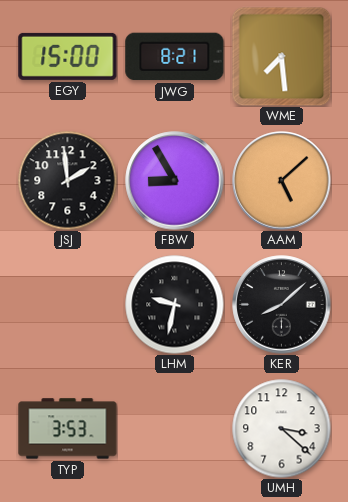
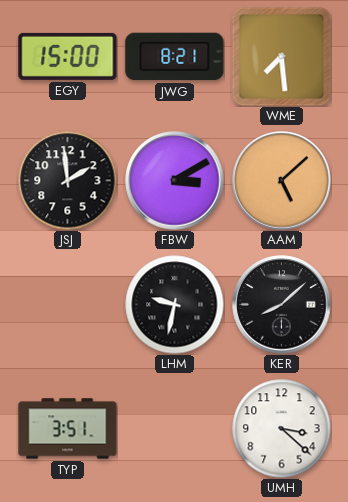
FBW: 8:55 -> 3:10 (175, 181)
TYP: 3:53 -> 3:51 (68, 429)
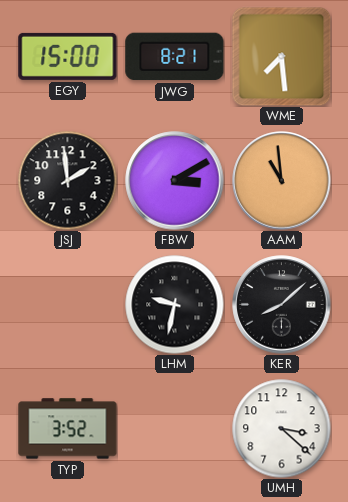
AAM: 5:08 -> 10:59 (282, 181)
TYP: 3:51 -> 3:52 (68, 429)
